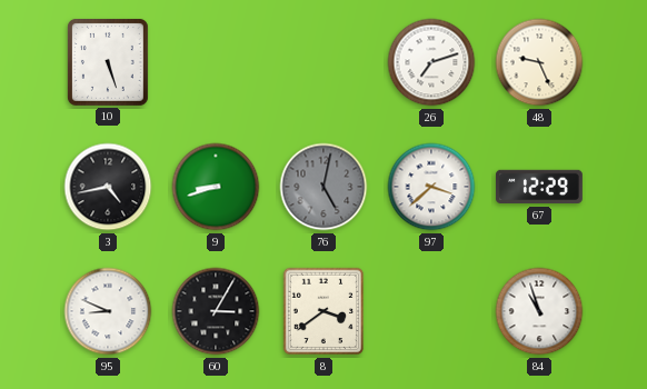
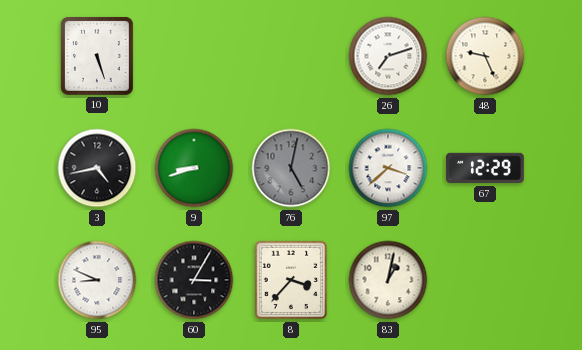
8: 3:39 -> 3:37 (291, 280)
83: none -> 1:02 (388, 280)
84: 10:57 -> none (539, 311)
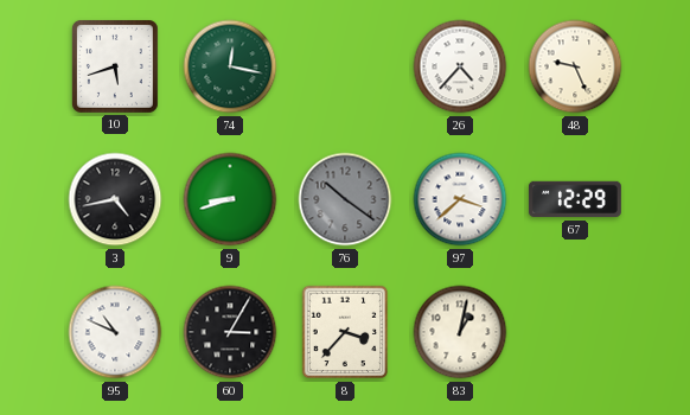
10: 5:27 -> 5:42 (115, 66)
74: none -> 12:17 (230, 66)
26: 7:12 -> 4:37 (460, 66)
76: 5:02 -> 10:21 (345, 199)
95: 8:49 -> 10:49 (115, 332)
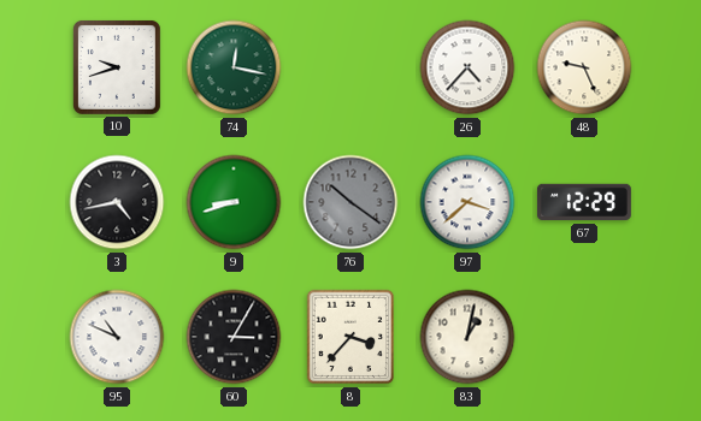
10: 5:42 -> 9:42 (117, 67)
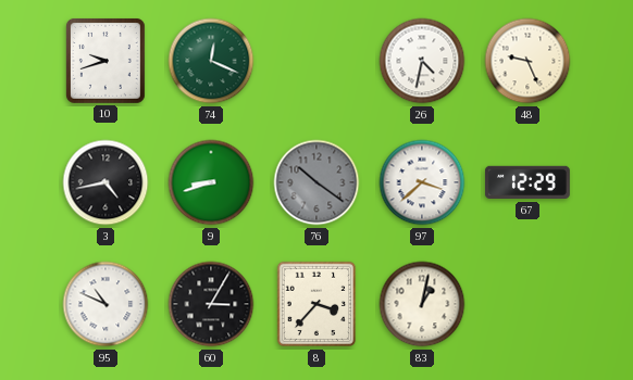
74: 12:17 -> 12:19 (211, 61)
26: 4:37 -> 4:32 (422, 61)
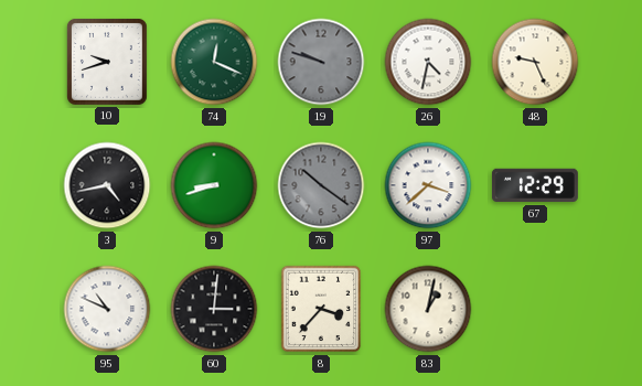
19: none -> 9:48 (321, 62)
60: 3:05 -> 3:01 (214, 309)
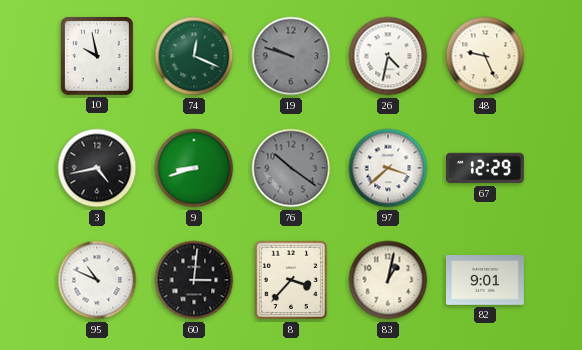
10: 9:42 -> 9:58 (97, 56)
82: none -> 9:01 (486, 281)
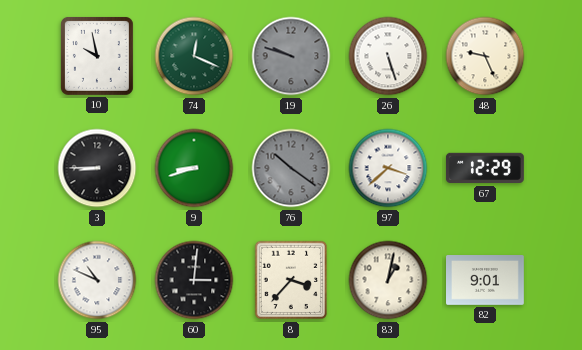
26: 4:32 -> 5:27 (388, 56)
3: 4:43 -> 8:45 (97, 168)
